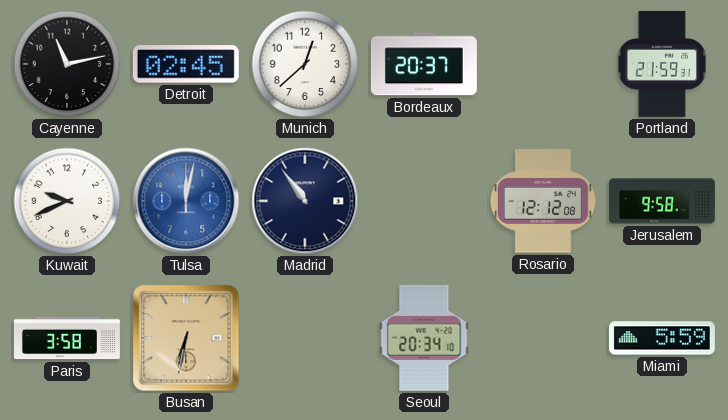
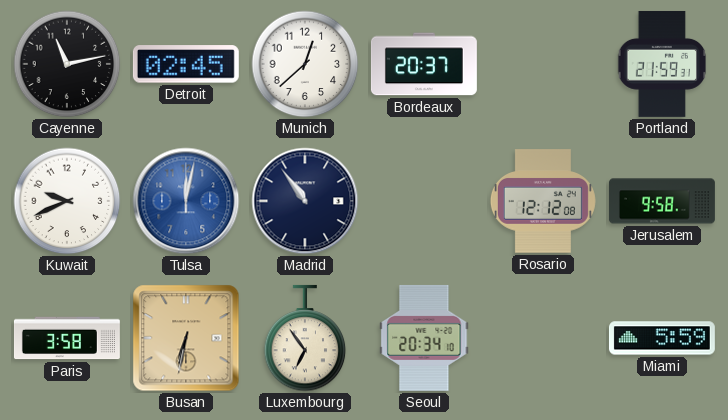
Luxembourg: none -> 6:54 (305, 338)
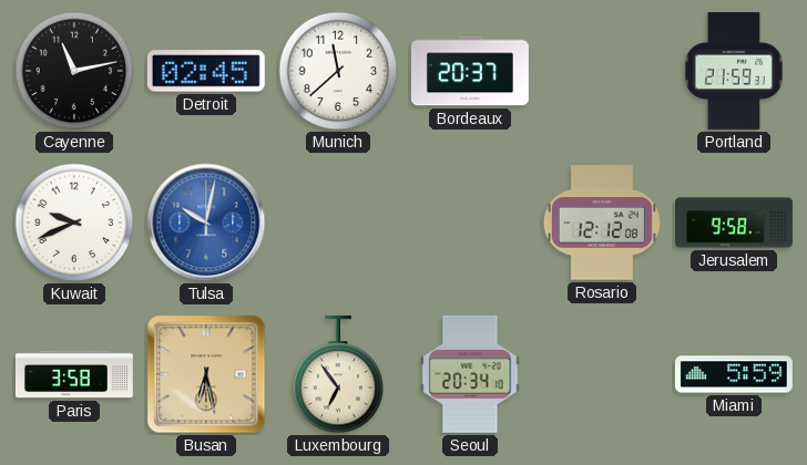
Munich: 12:38 -> 11:38 (338, 71)
Tulsa: 12:02 -> 10:02 (206, 223)
Madrid: 10:54 -> none (305, 201)
Busan: 6:32 -> 6:28 (206, 374)
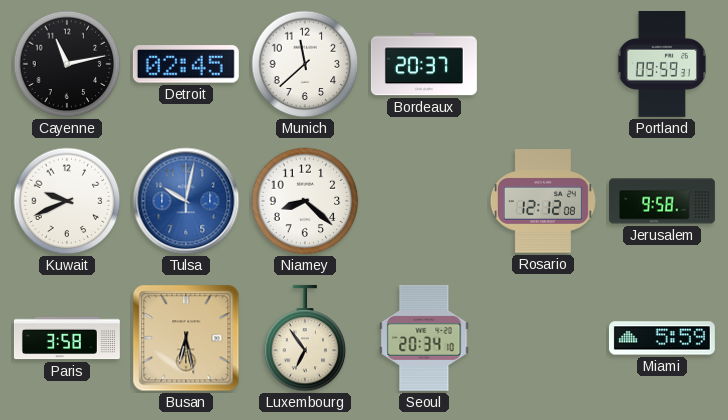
Portland: 21:59 -> 09:59 (662, 64)
Niamey: none -> 8:22 (305, 201)
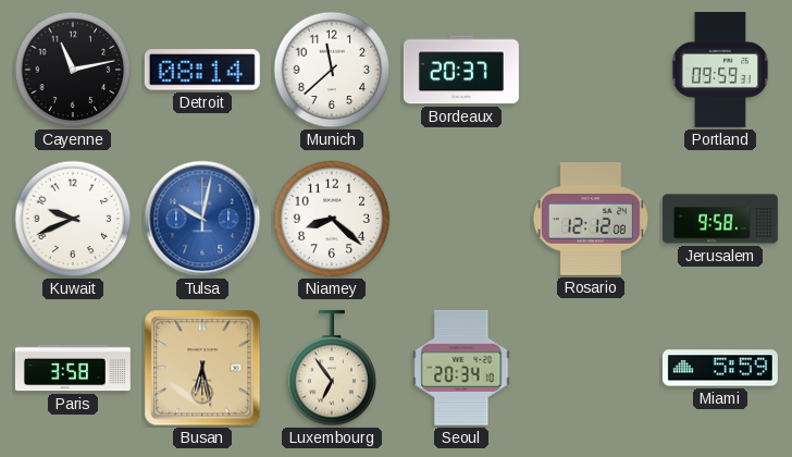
Detroit: 02:45 -> 08:14 (202, 70)
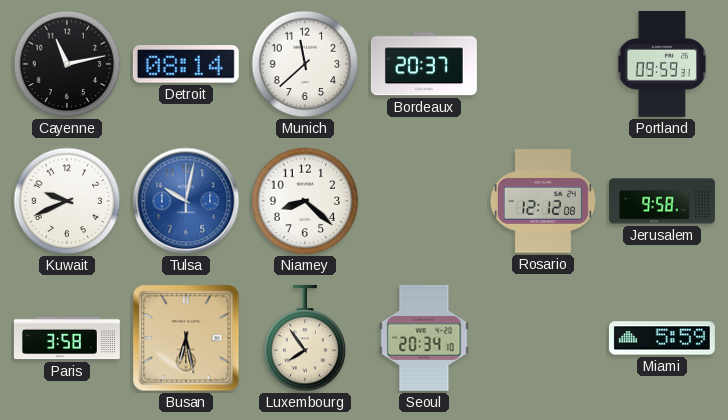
Luxembourg: 6:54 -> 7:54 (305, 338)
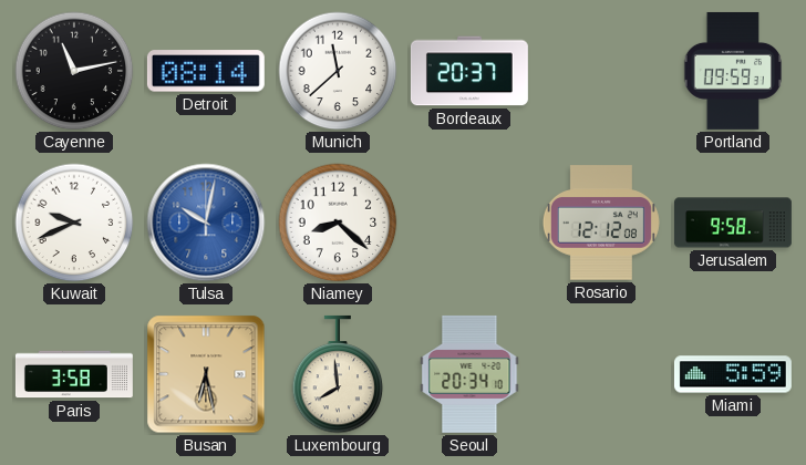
Luxembourg: 7:54 -> 7:59 (338, 374)
